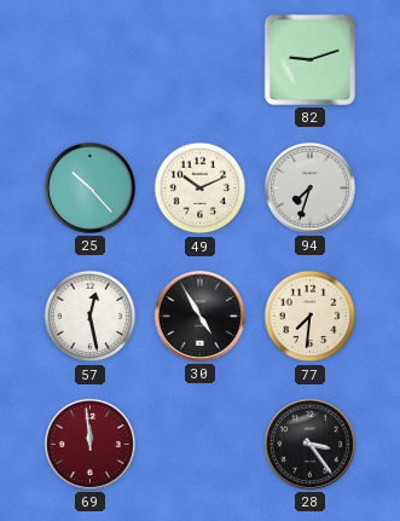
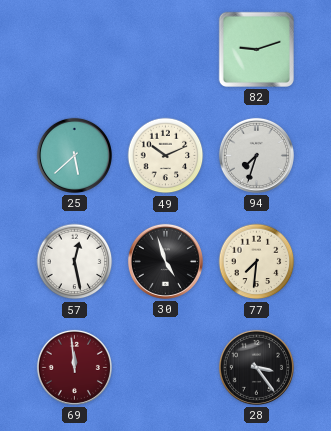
25: 10:23 -> 5:38 (74, 155)
30: 4:55 -> 4:57 (165, 261)
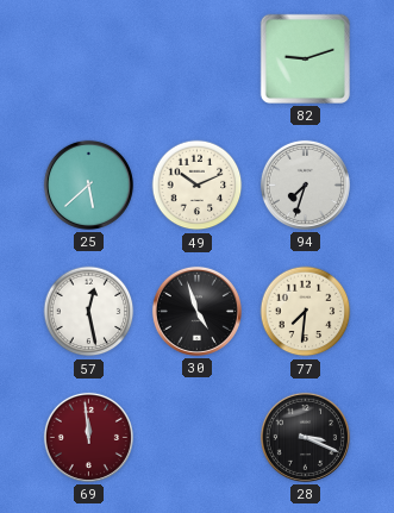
28: 3:24 -> 3:19 (305, 437)
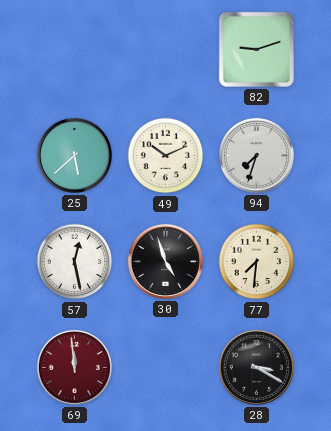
28: 3:19 -> 3:20 (256, 367)
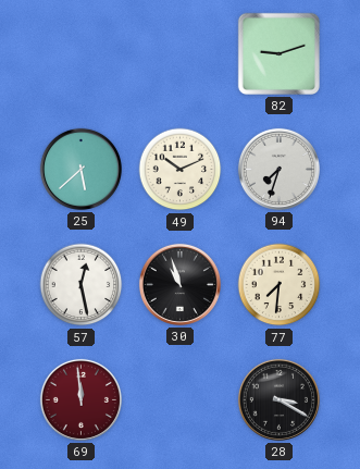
30: 4:57 -> 10:57 (179, 284)
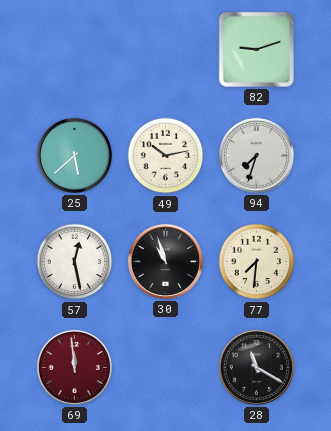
49: 10:11 -> 10:13 (166, 156)
28: 3:20 -> 11:20 (256, 367)
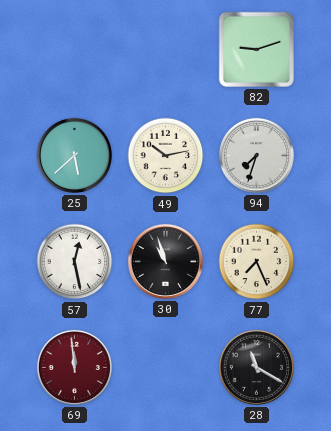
77: 7:31 -> 7:26 (257, 262)
